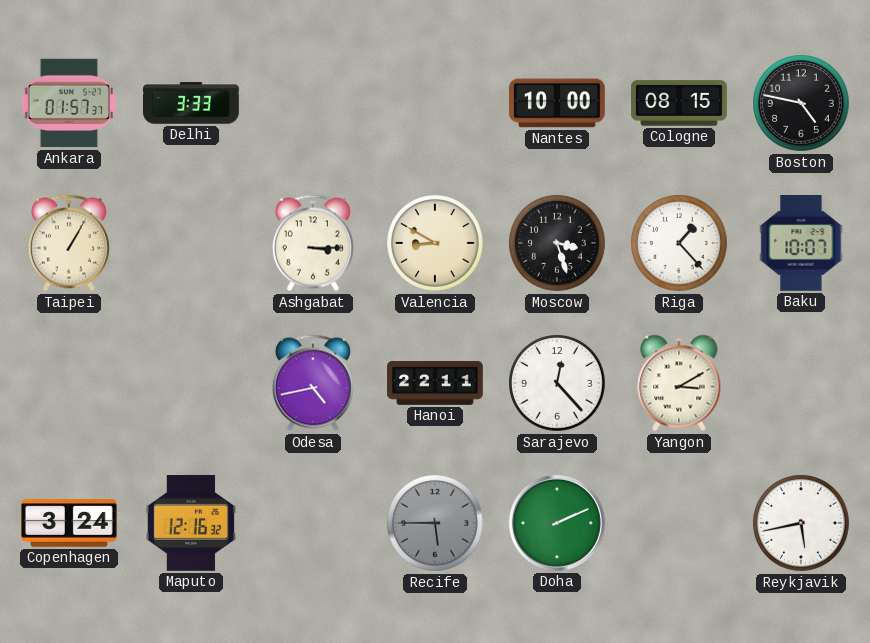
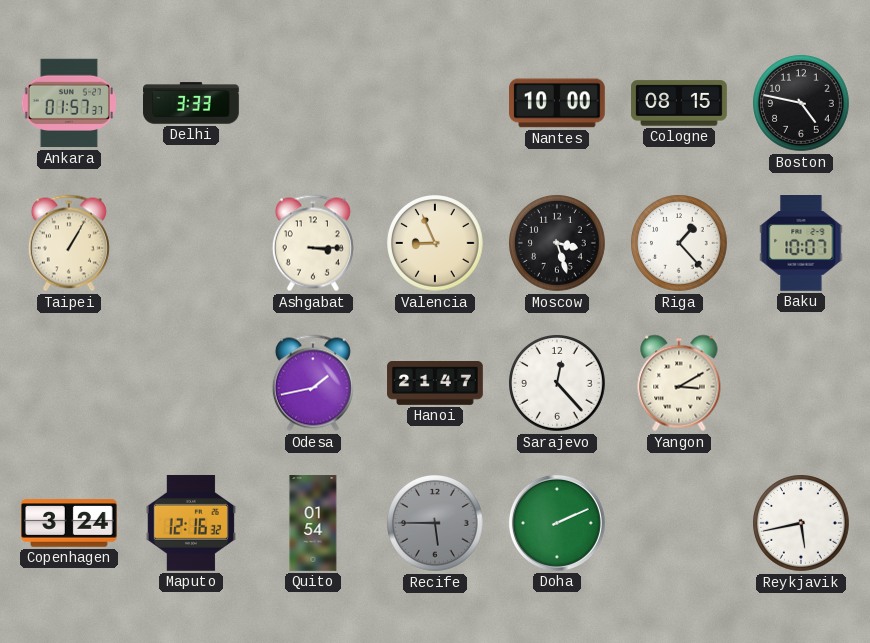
Valencia: 8:50 -> 8:56 (435, 243)
Odesa: 4:43 -> 1:43 (313, 383)
Hanoi: 22:11 -> 21:47 (435, 384)
Quito: none -> 01:54 (313, 523)
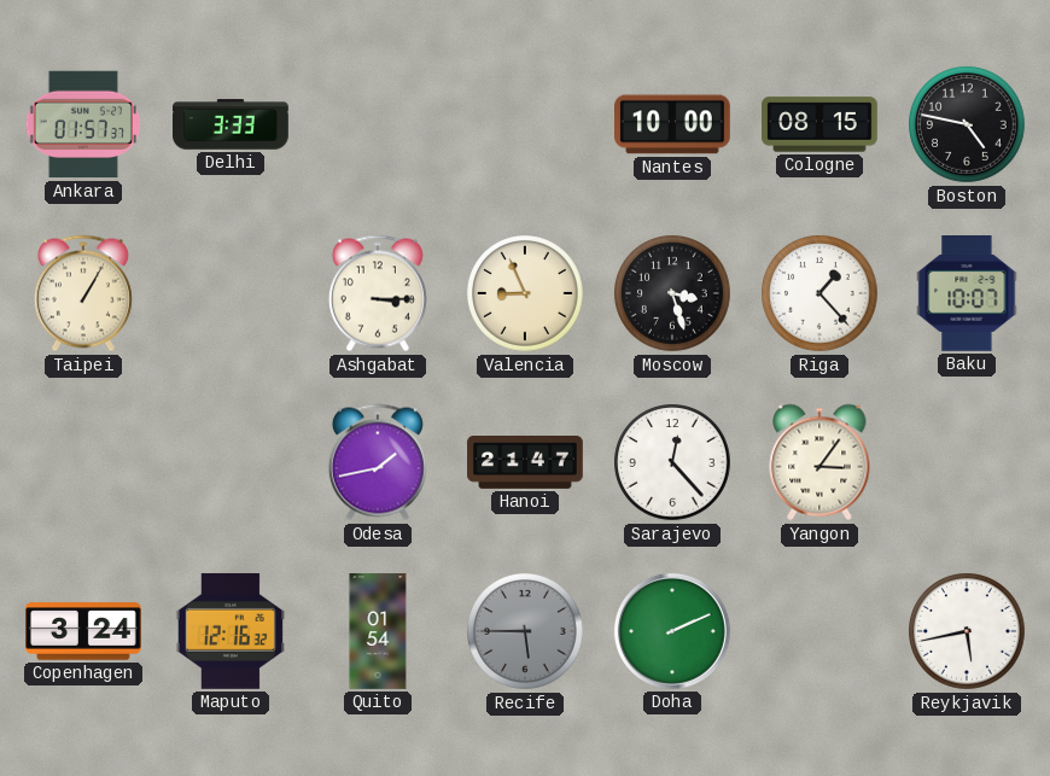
Yangon: 3:10 -> 3:06 (819, 462)
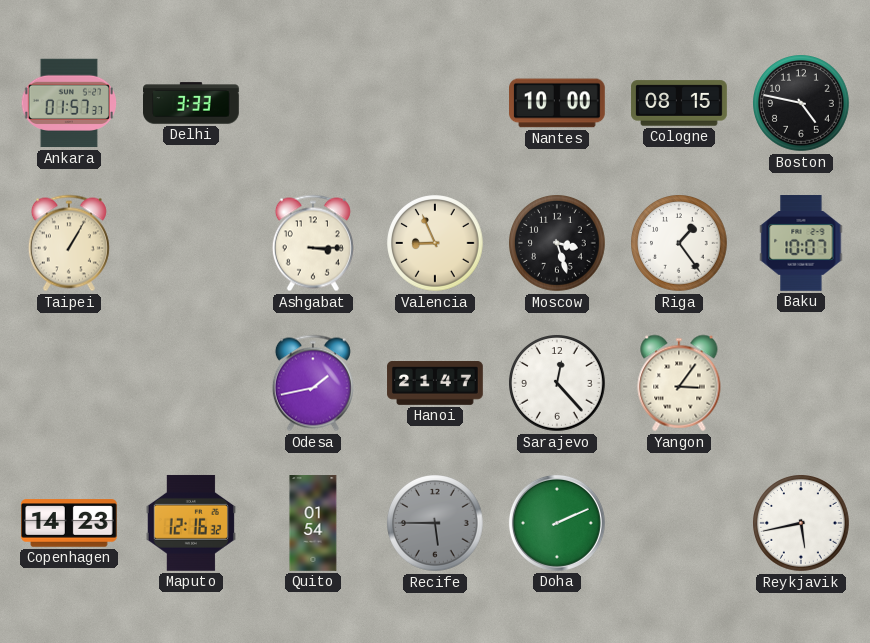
Riga: 1:23 -> 1:24 (679, 243)
Copenhagen: 3:24 -> 14:23 (70, 523)
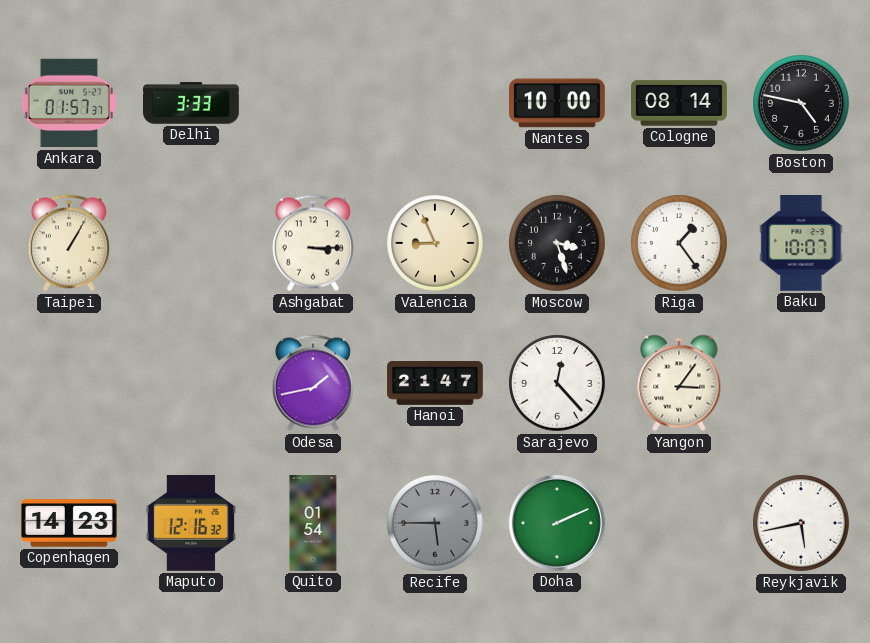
Cologne: 08:15 -> 08:14 (679, 103)
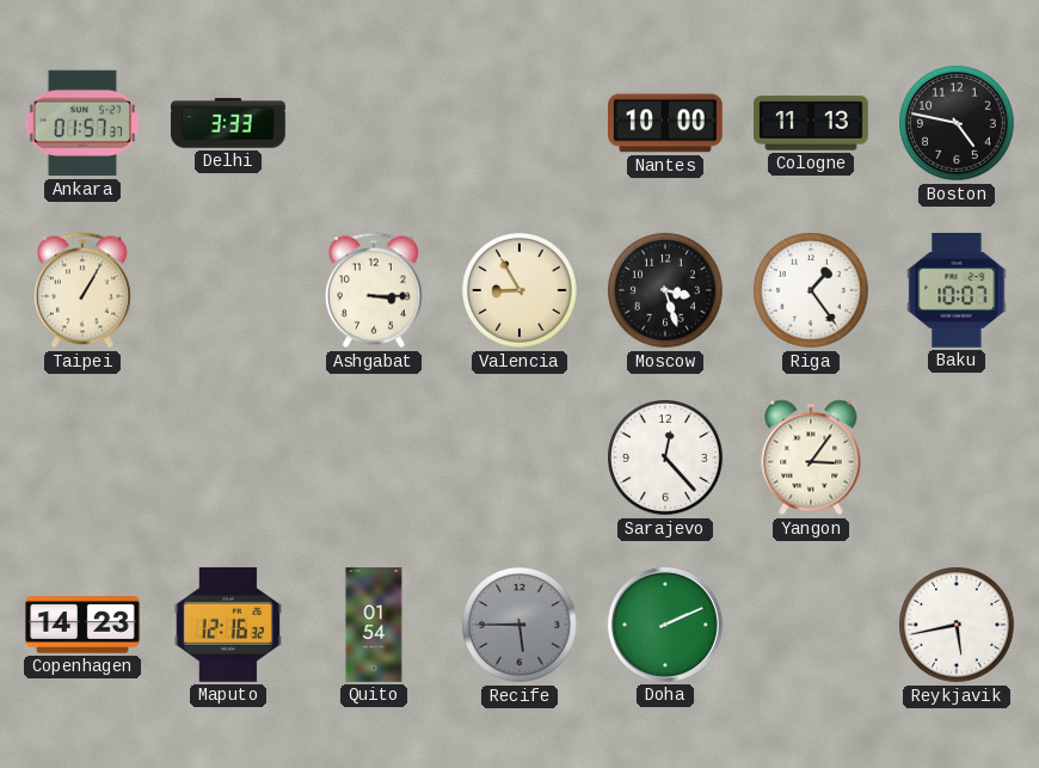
Cologne: 08:14 -> 11:13 (811, 123)
Valencia: 8:56 -> 8:55 (519, 290)
Odesa: 1:43 -> none (313, 383)
Hanoi: 21:47 -> none (435, 384)
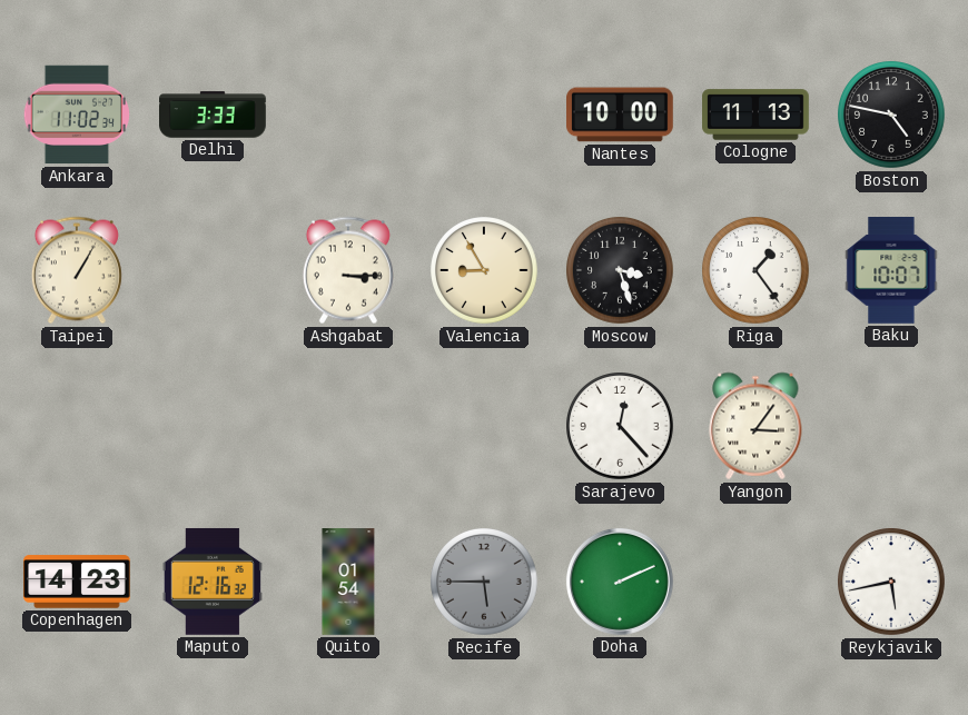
Ankara: 01:57 -> 11:02 (76, 115)
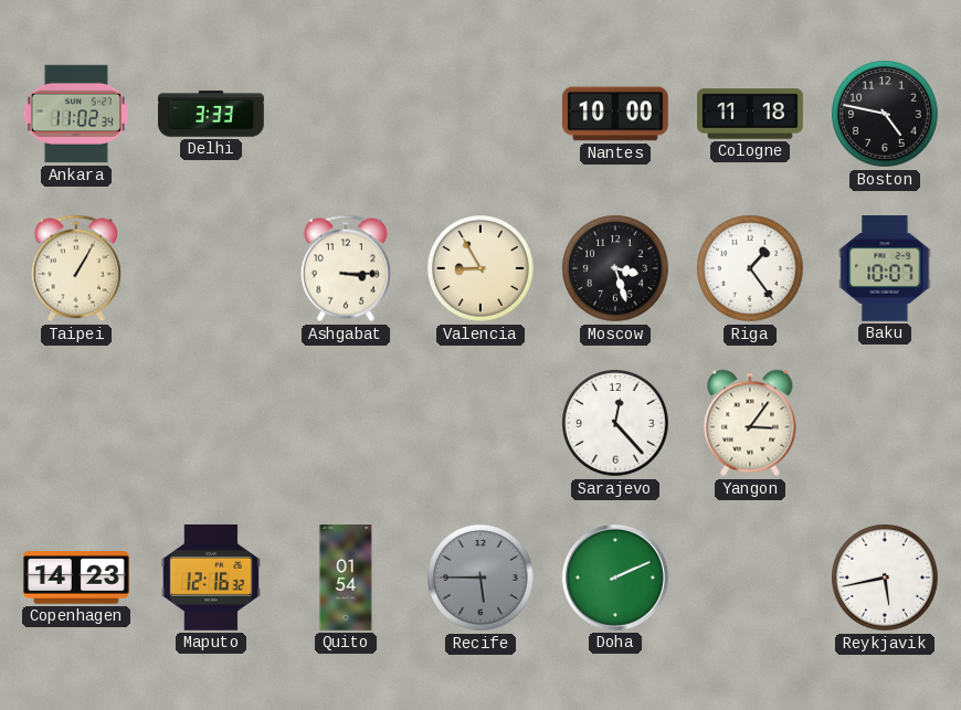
Cologne: 11:13 -> 11:18 (750, 114)
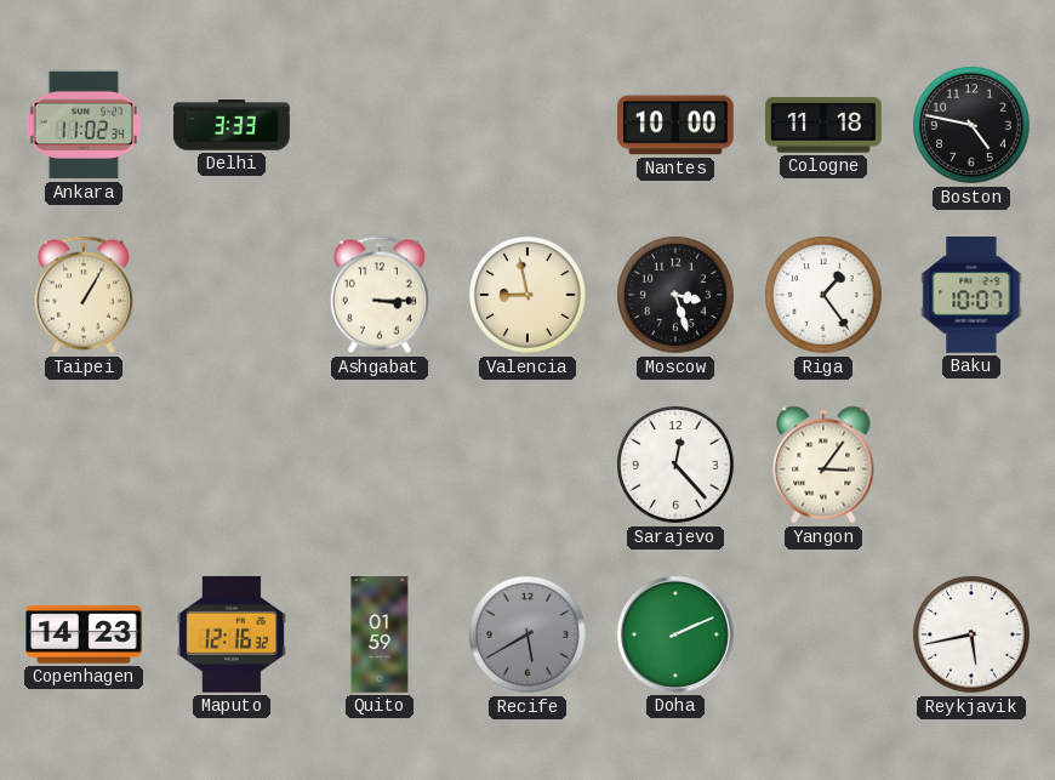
Valencia: 8:55 -> 8:58 (527, 295)
Quito: 01:54 -> 01:59 (380, 634)
Recife: 5:45 -> 5:40 (527, 634)
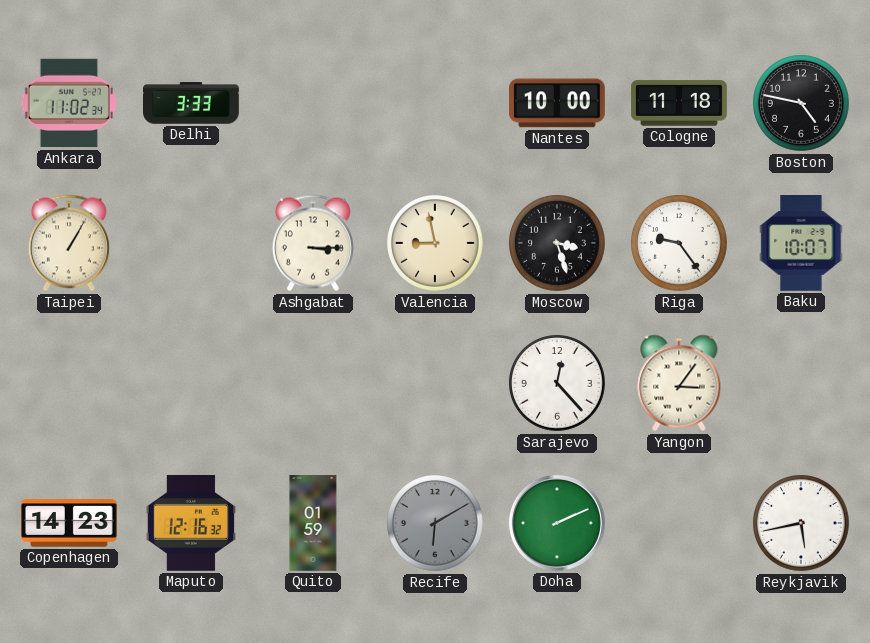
Riga: 1:24 -> 9:24 (679, 243)
Recife: 5:40 -> 6:10 (435, 523)
